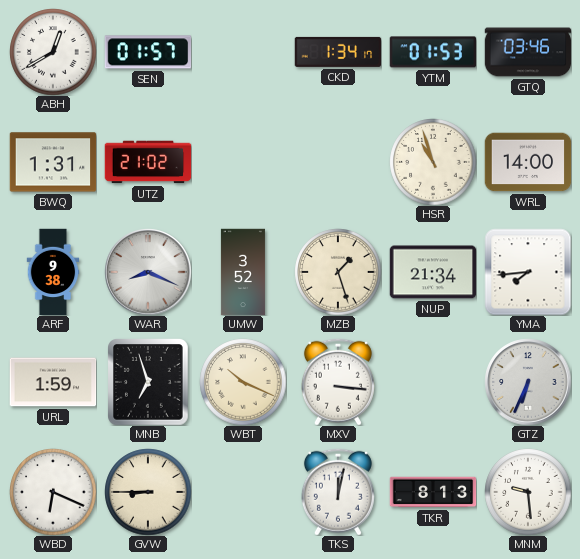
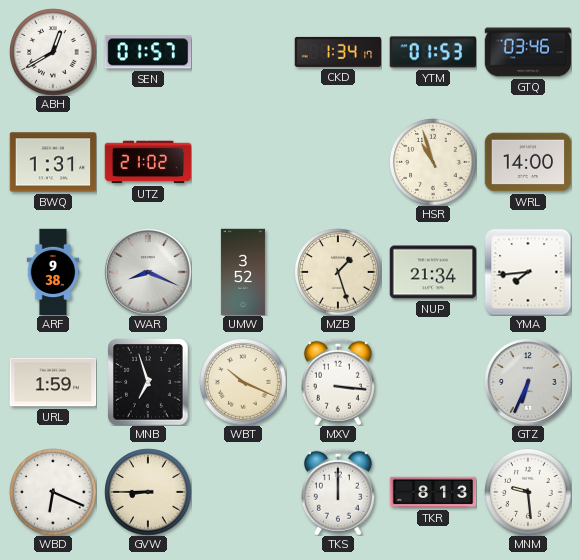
TKS: 12:02 -> 12:00 (338, 492)
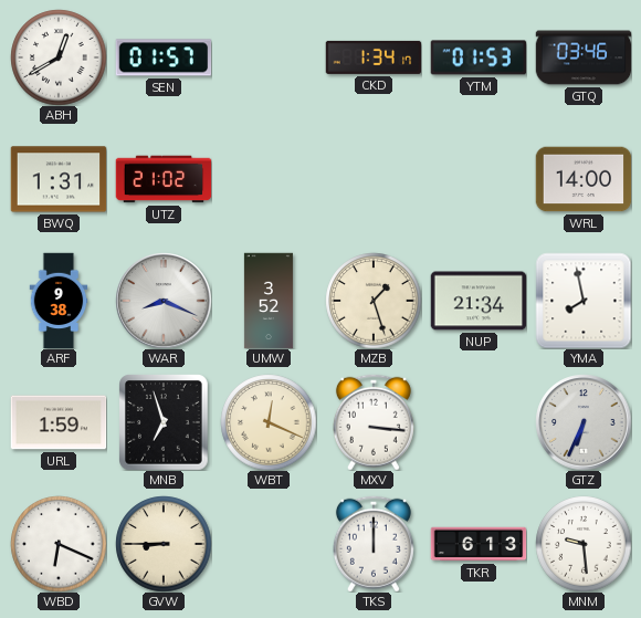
HSR: 10:57 -> none (433, 162)
YMA: 7:44 -> 7:58 (584, 301)
WBT: 10:19 -> 12:19 (269, 422)
TKR: 8:13 -> 6:13 (479, 544)
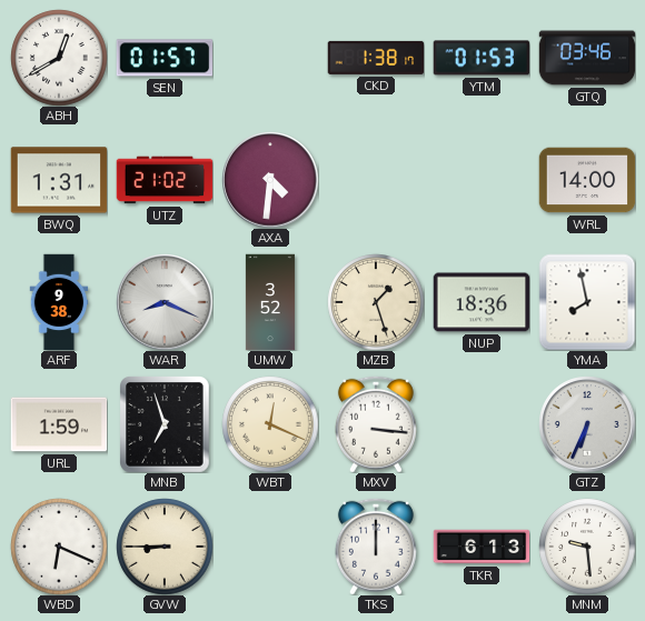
CKD: 1:34 -> 1:38 (376, 58)
AXA: none -> 4:31 (270, 180)
NUP: 21:34 -> 18:36 (482, 302)
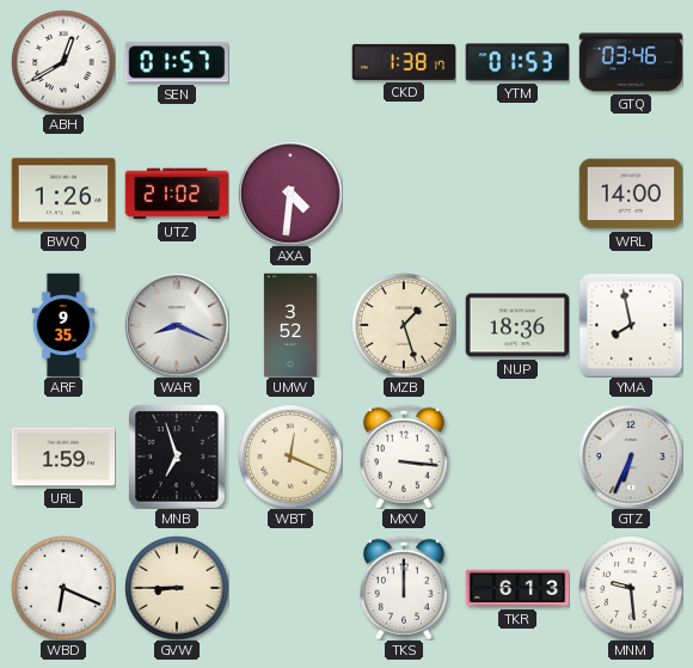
BWQ: 1:31 -> 1:26 (63, 194)
ARF: 9:38 -> 9:35 (63, 325)
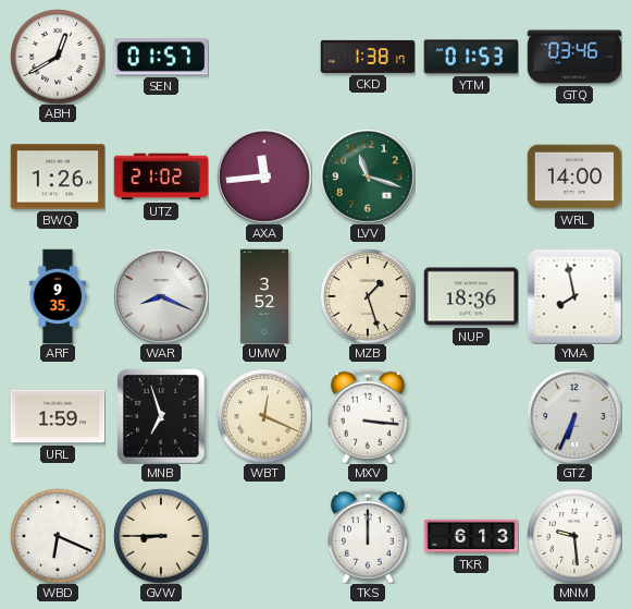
AXA: 4:31 -> 11:44 (264, 176)
LVV: none -> 11:18 (368, 176)
